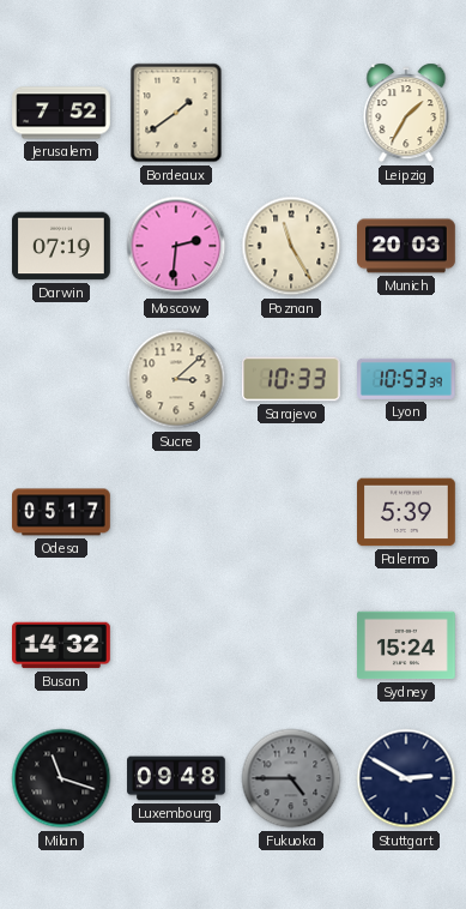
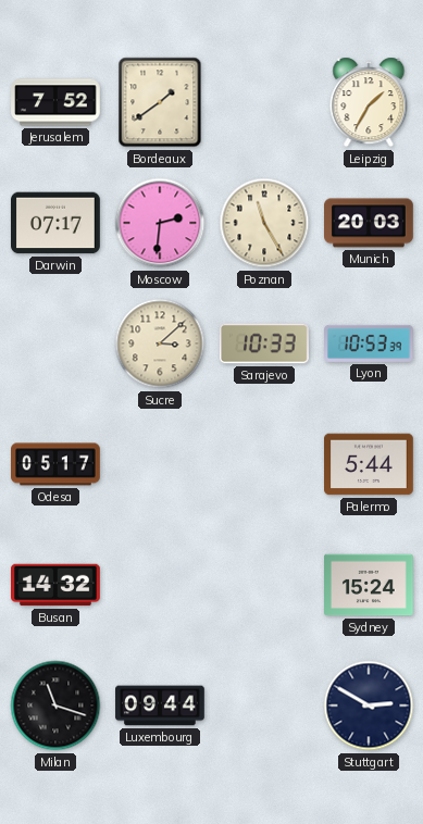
Darwin: 07:19 -> 07:17 (55, 223)
Palermo: 5:39 -> 5:44 (370, 464)
Luxembourg: 09:48 -> 09:44 (160, 706)
Fukuoka: 4:45 -> none (291, 778)
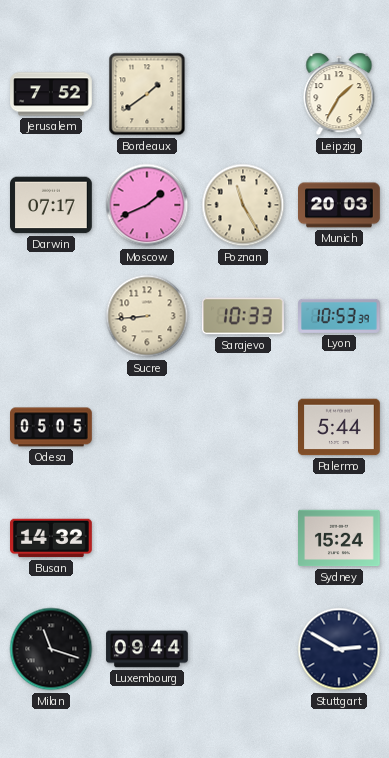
Moscow: 2:31 -> 1:41 (147, 205)
Sucre: 3:08 -> 8:44 (147, 316)
Odesa: 05:17 -> 05:05 (52, 427)
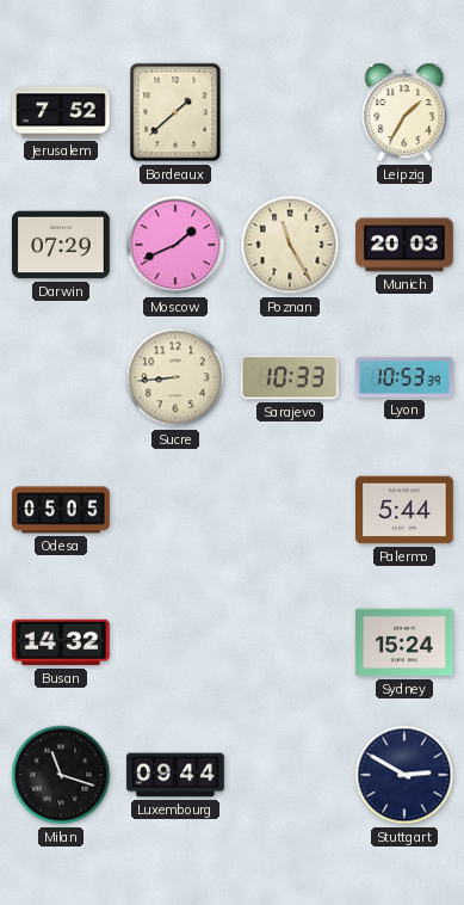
Bordeaux: 1:39 -> 1:38 (175, 112)
Darwin: 07:17 -> 07:29 (61, 245)
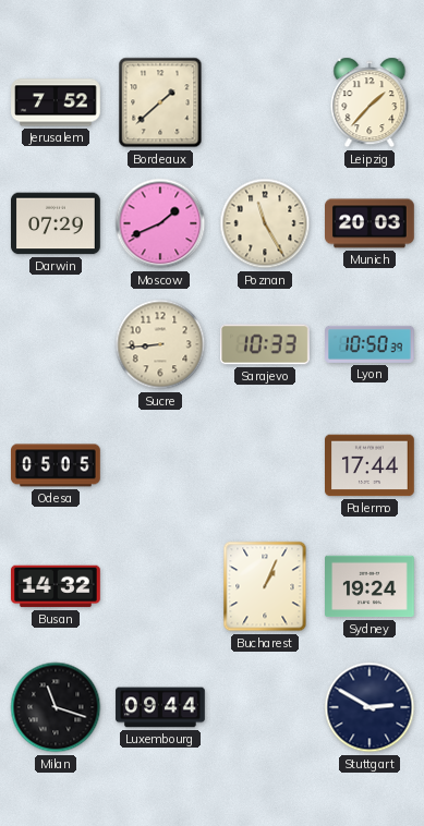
Leipzig: 1:35 -> 1:37 (370, 102)
Lyon: 10:53 -> 10:50 (371, 344)
Palermo: 5:44 -> 17:44 (371, 465)
Bucharest: none -> 1:04 (265, 586)
Sydney: 15:24 -> 19:24 (370, 586)
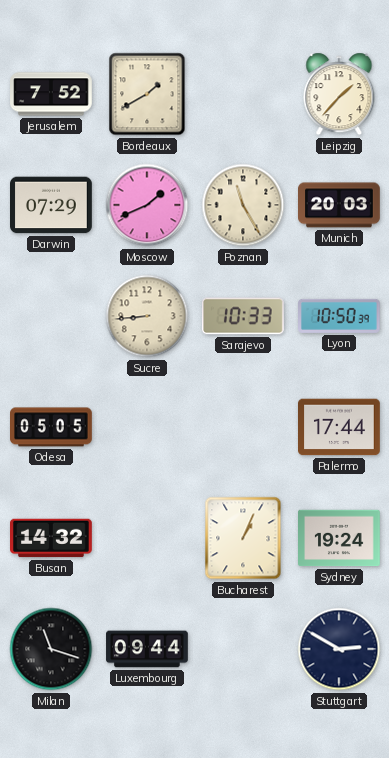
Bordeaux: 1:38 -> 1:40 (147, 94)
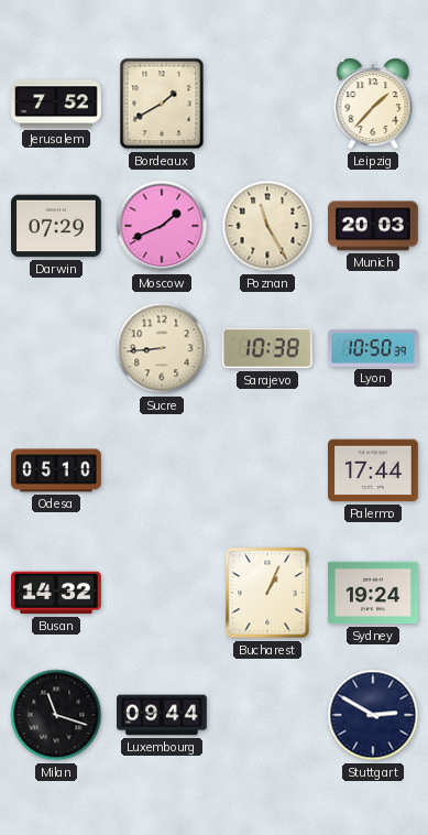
Sarajevo: 10:33 -> 10:38 (267, 348)
Odesa: 05:05 -> 05:10 (57, 470)
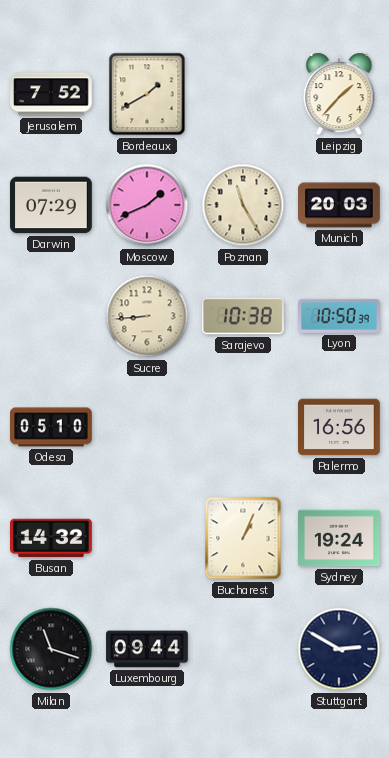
Palermo: 17:44 -> 16:56 (340, 427)
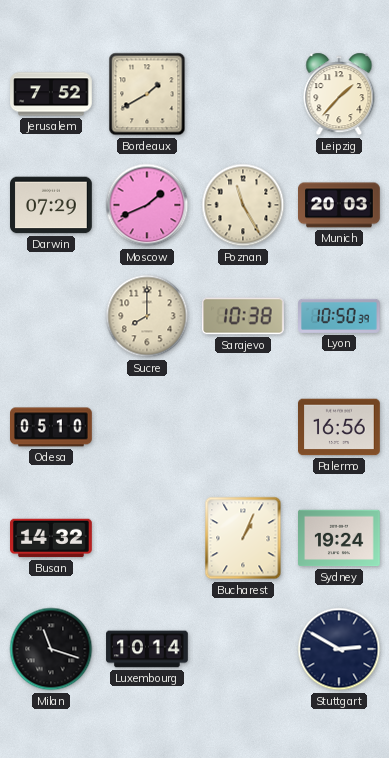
Sucre: 8:44 -> 8:00 (147, 316)
Luxembourg: 09:44 -> 10:14 (147, 649)
